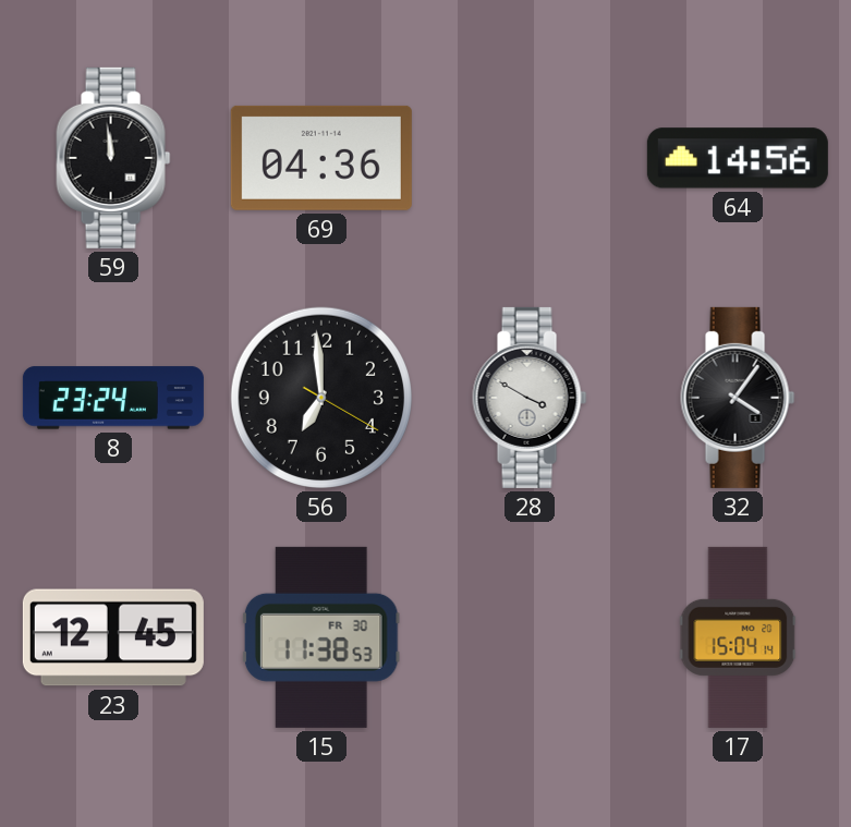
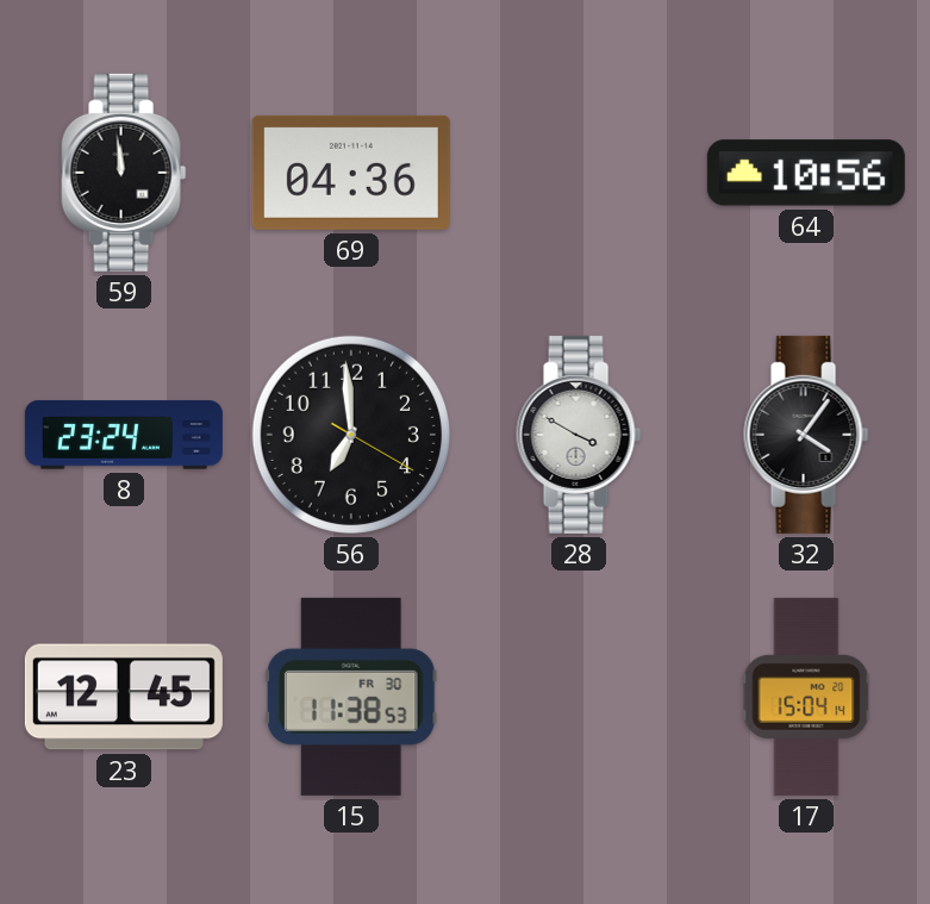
64: 14:56 -> 10:56 (806, 173)
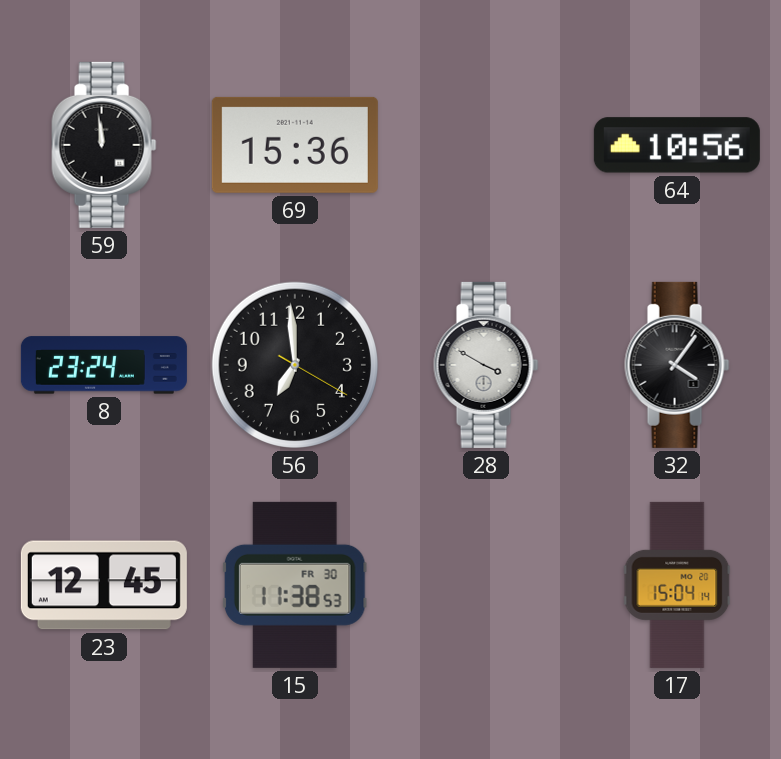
69: 04:36 -> 15:36 (295, 145)
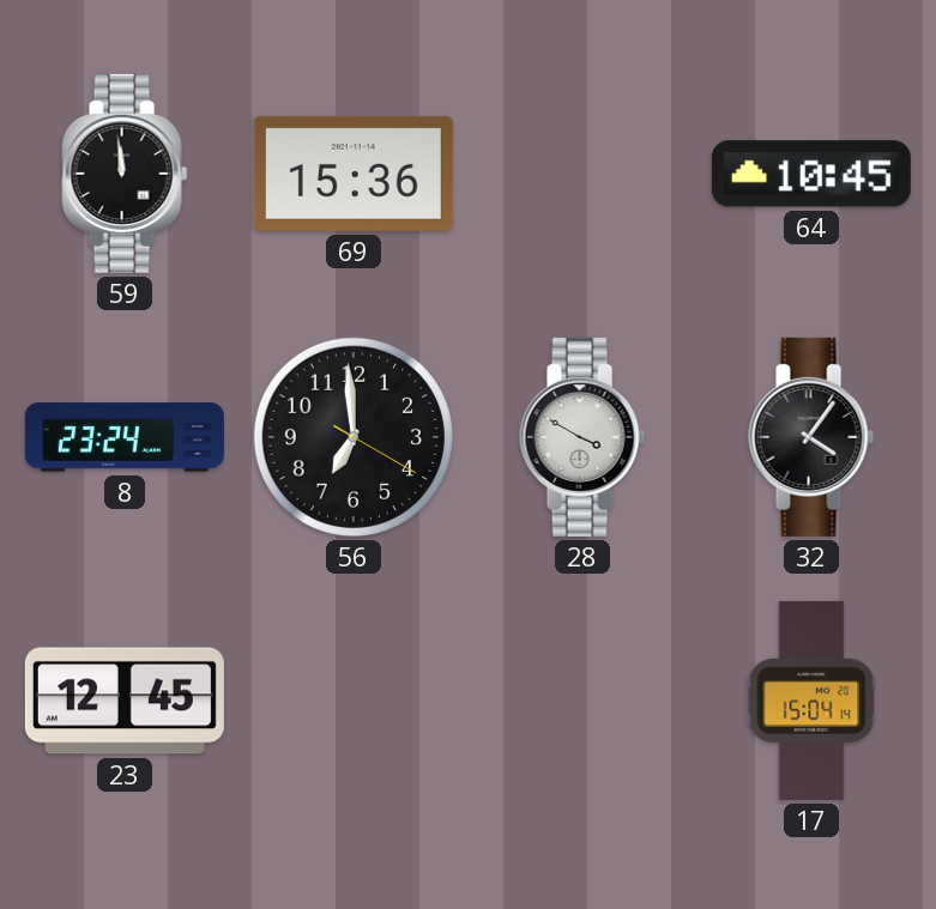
64: 10:56 -> 10:45 (811, 174)
15: 11:38 -> none (295, 585)
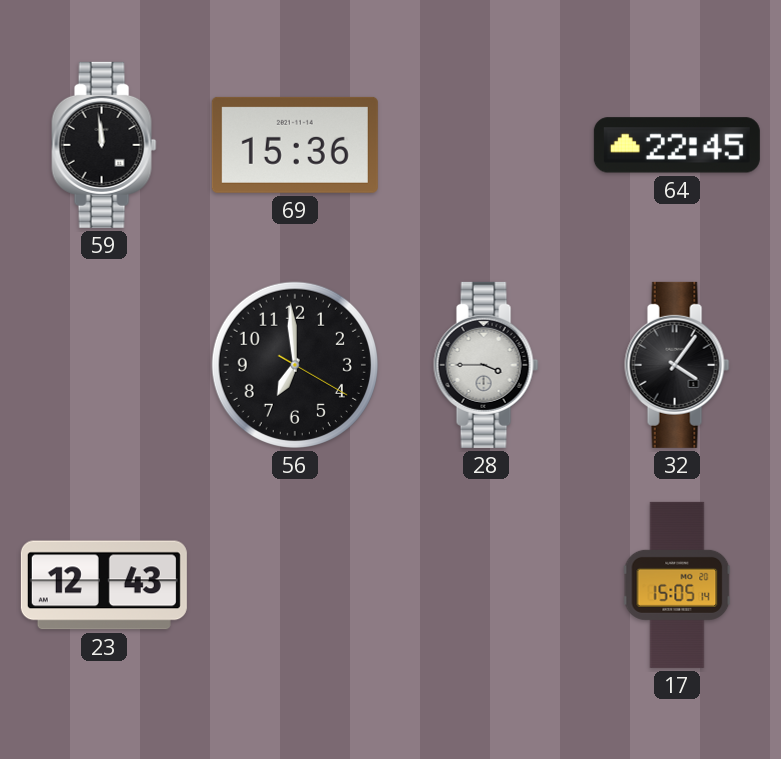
64: 10:45 -> 22:45 (677, 145)
8: 23:24 -> none (125, 437)
28: 3:50 -> 3:45 (486, 365)
23: 12:45 -> 12:43 (104, 585)
17: 15:04 -> 15:05 (677, 585)
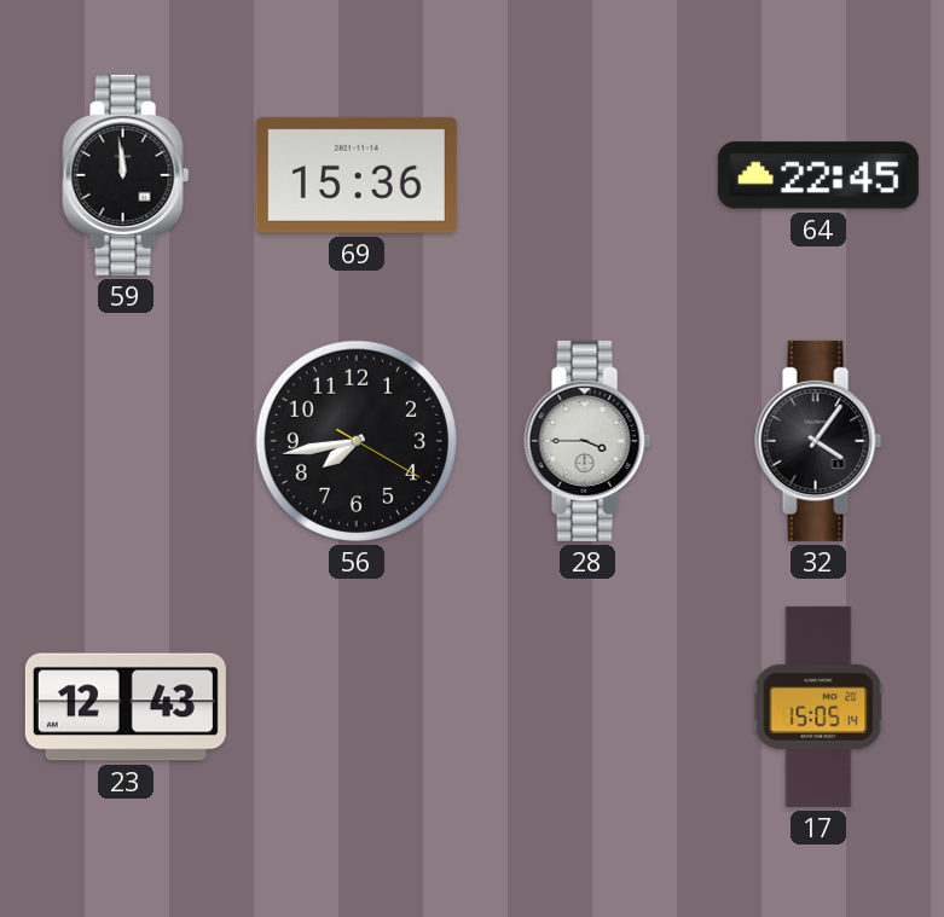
56: 6:59 -> 7:43 (357, 441)
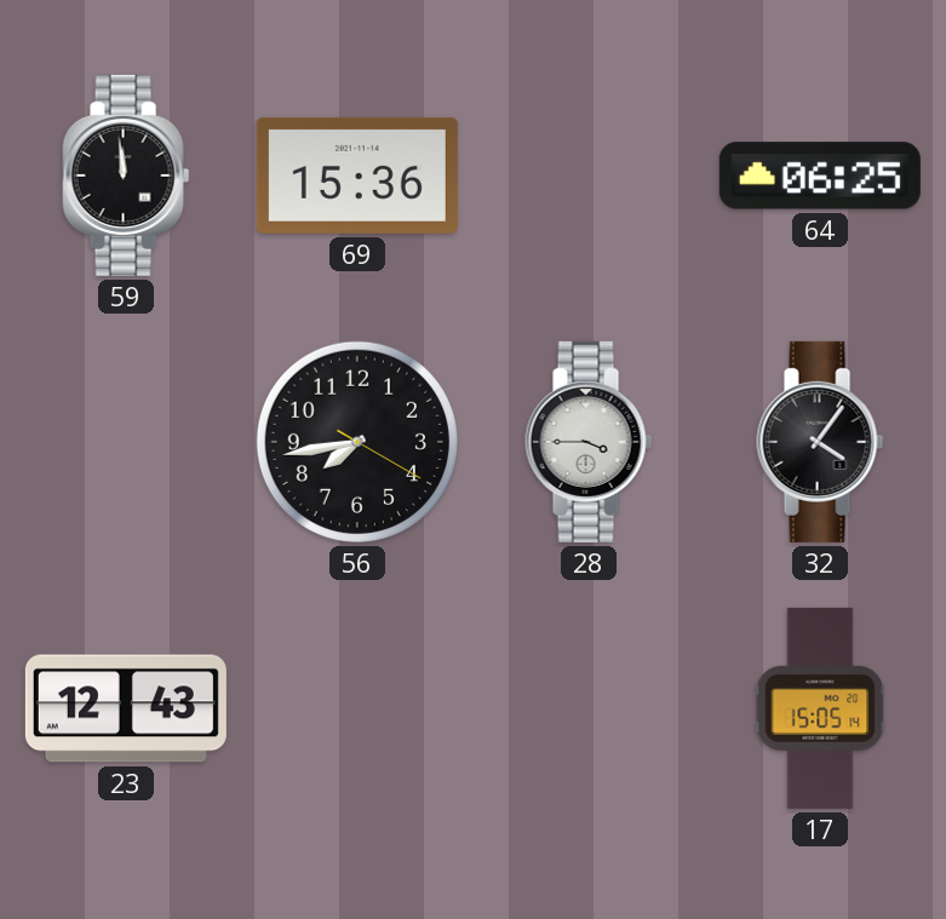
64: 22:45 -> 06:25 (820, 176)
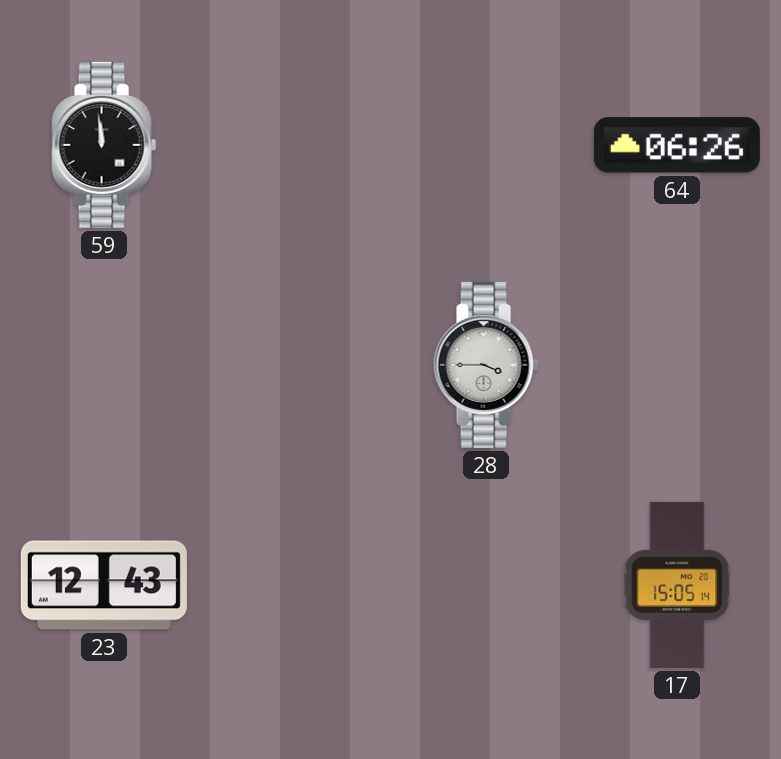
69: 15:36 -> none (357, 176)
64: 06:25 -> 06:26 (677, 145)
56: 7:43 -> none (357, 442)
32: 4:06 -> none (820, 442)
